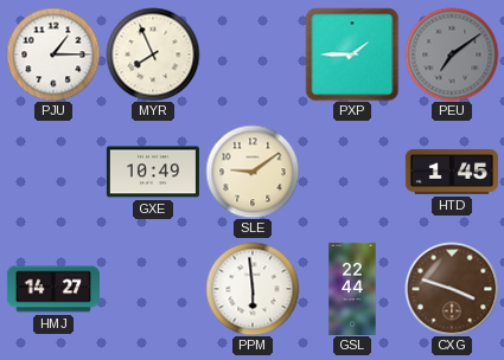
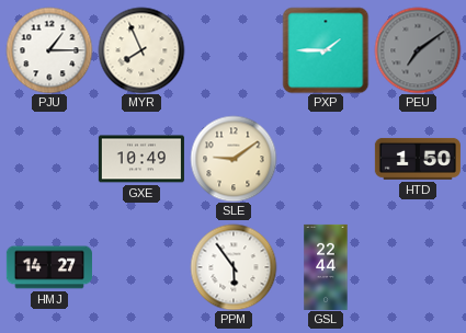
HTD: 1:45 -> 1:50 (418, 159)
PPM: 5:59 -> 5:54 (234, 267)
CXG: 3:48 -> none (452, 289)
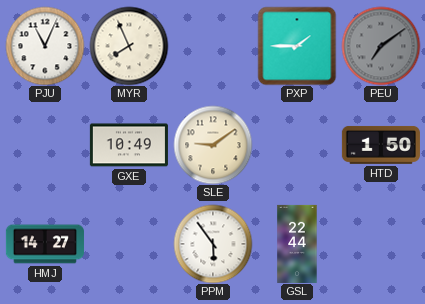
PJU: 1:15 -> 11:04 (45, 46)
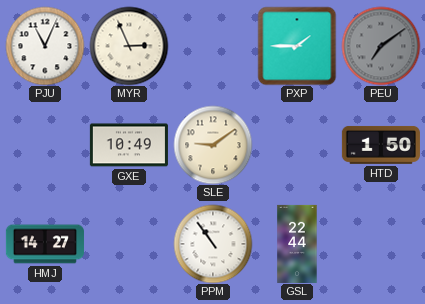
MYR: 7:56 -> 2:56 (129, 46)
PPM: 5:54 -> 10:54 (213, 244)
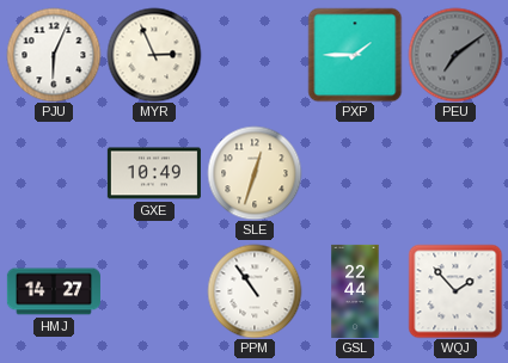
PJU: 11:04 -> 6:04 (54, 55)
SLE: 9:09 -> 12:33 (255, 173)
HTD: 1:50 -> none (381, 145)
WQJ: none -> 1:53 (455, 291)
